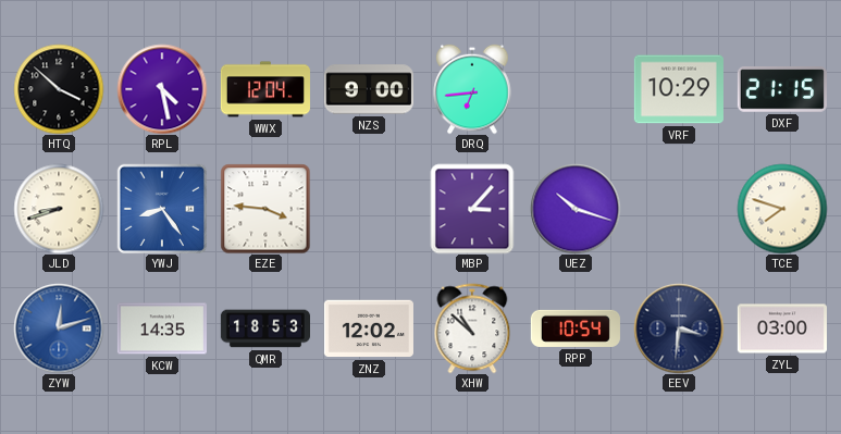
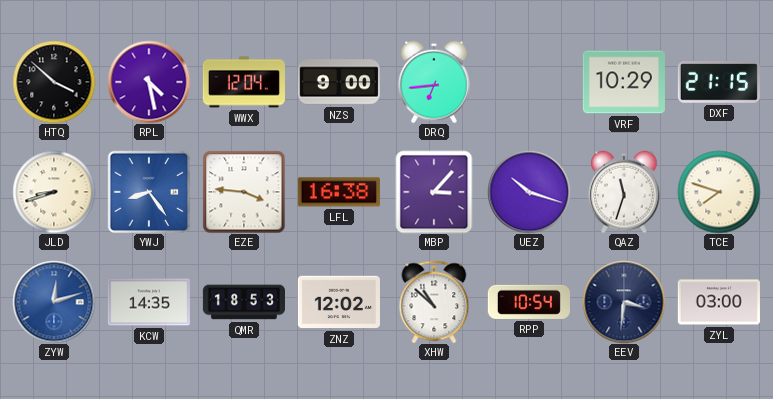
LFL: none -> 16:38 (339, 192)
QAZ: none -> 11:33 (624, 192)
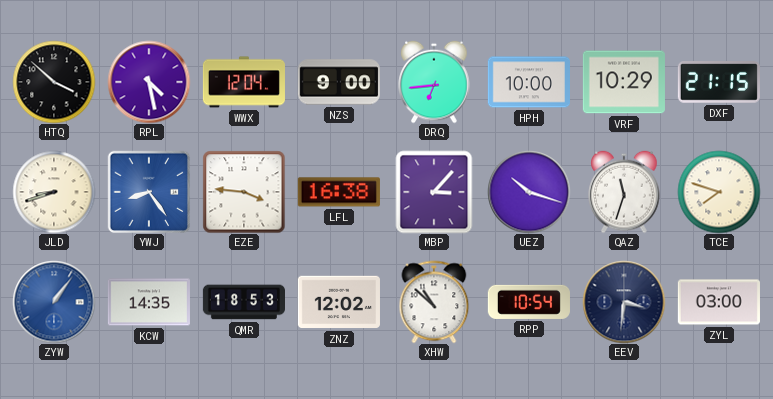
HPH: none -> 10:00 (529, 82)
ZYW: 12:12 -> 1:06 (54, 302)
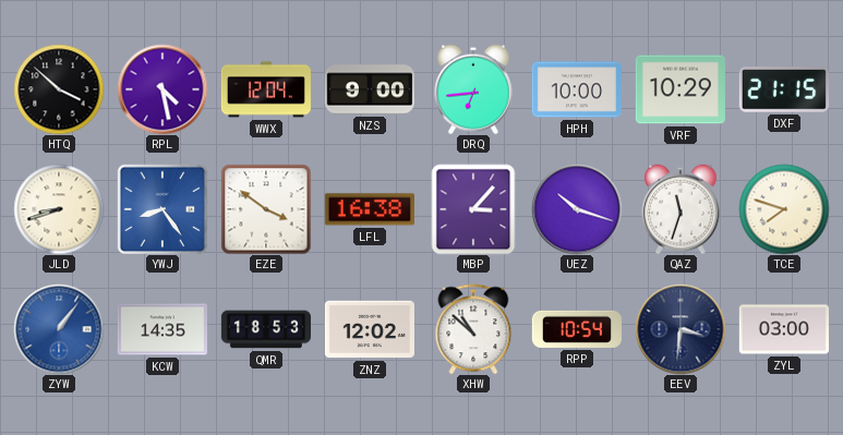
EZE: 3:46 -> 3:51 (266, 209)
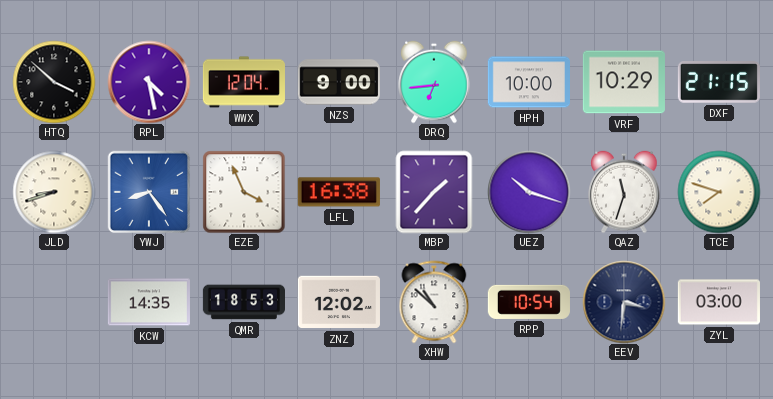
EZE: 3:51 -> 3:56 (244, 192)
MBP: 3:07 -> 1:37 (434, 192)
ZYW: 1:06 -> none (59, 329)
